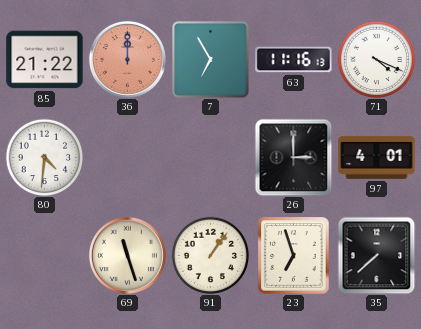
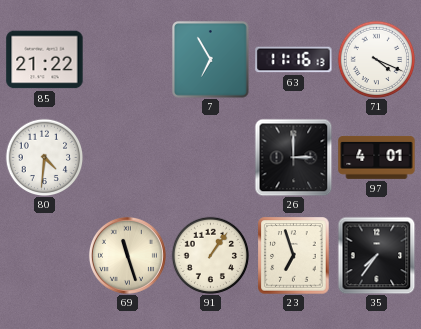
36: 12:00 -> none (127, 59)
35: 7:38 -> 7:36 (376, 255)
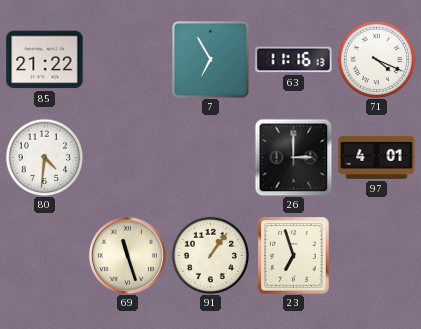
35: 7:36 -> none (376, 255)
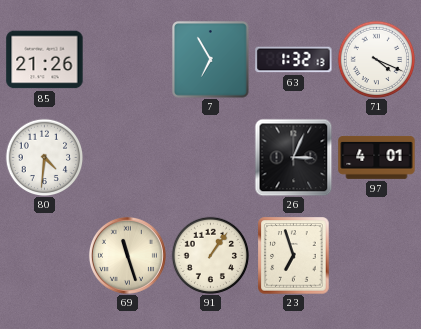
85: 21:22 -> 21:26 (45, 60)
63: 11:16 -> 1:32 (294, 60)
26: 3:00 -> 3:04 (293, 157)
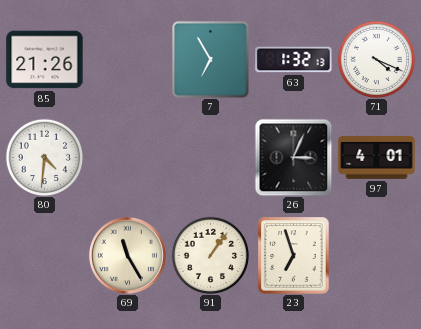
69: 11:27 -> 11:25 (127, 255)
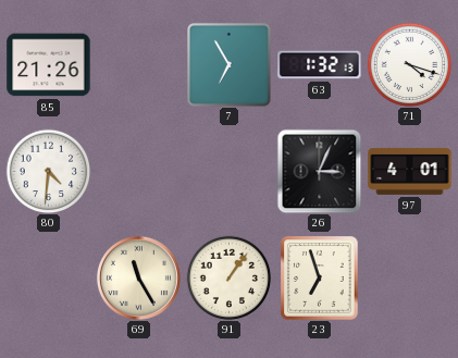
71: 4:19 -> 4:18 (409, 64)
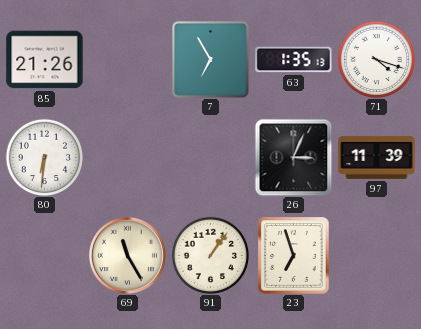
63: 1:32 -> 1:35 (294, 60)
80: 4:31 -> 6:31 (44, 157)
97: 4:01 -> 11:39 (377, 158)
